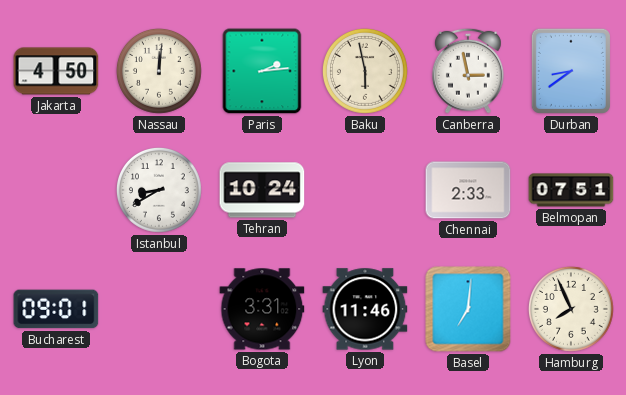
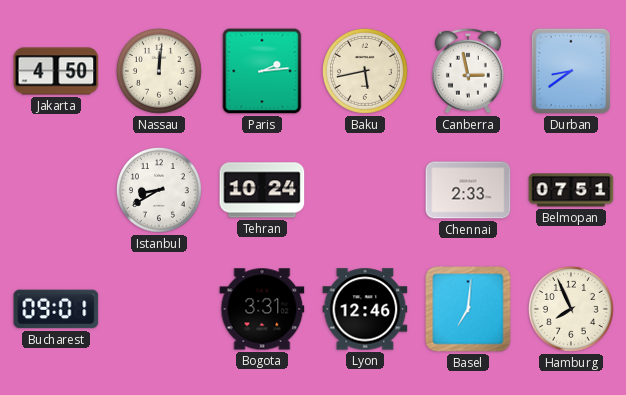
Baku: 5:58 -> 5:43 (365, 71)
Lyon: 11:46 -> 12:46 (365, 309)
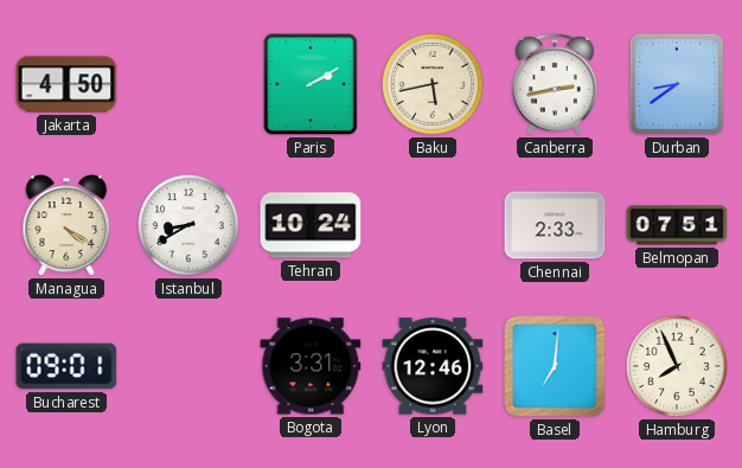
Nassau: 12:01 -> none (159, 71)
Paris: 2:14 -> 2:10 (311, 84)
Canberra: 2:58 -> 2:43 (555, 84)
Managua: none -> 4:20 (66, 225)
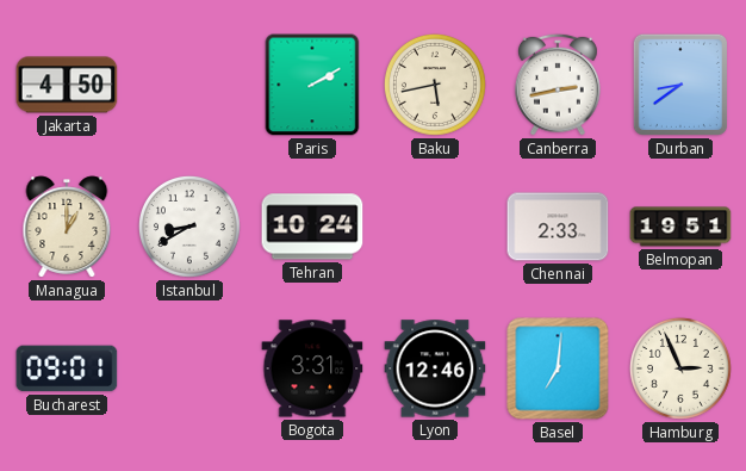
Managua: 4:20 -> 1:00 (67, 227)
Belmopan: 07:51 -> 19:51 (680, 227)
Hamburg: 7:56 -> 2:56 (680, 368)
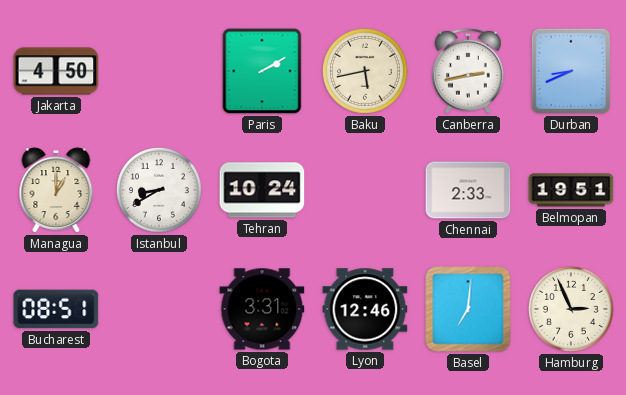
Durban: 8:39 -> 8:41 (571, 71)
Bucharest: 09:01 -> 08:51 (56, 309)
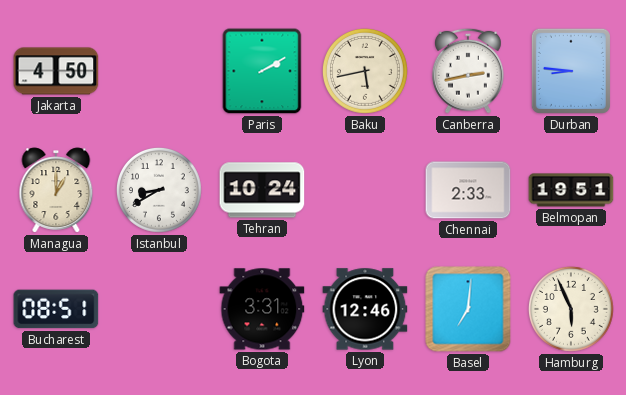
Durban: 8:41 -> 8:46 (571, 71)
Hamburg: 2:56 -> 5:56 (571, 309)
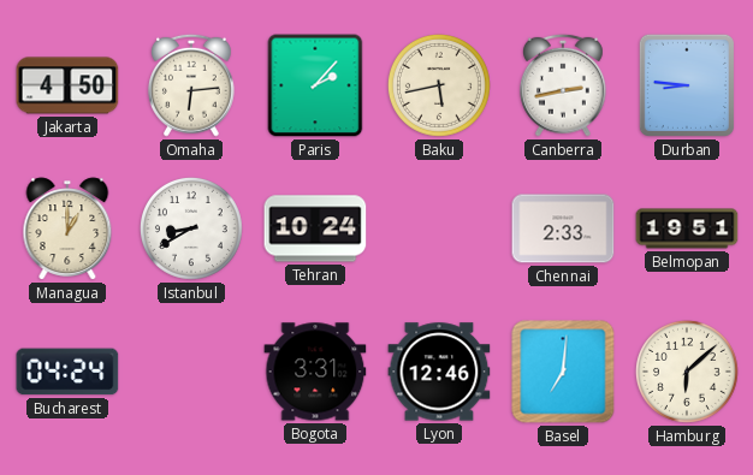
Omaha: none -> 6:14 (191, 85)
Paris: 2:10 -> 2:07 (315, 85)
Bucharest: 08:51 -> 04:24 (67, 372)
Hamburg: 5:56 -> 6:08 (687, 372)
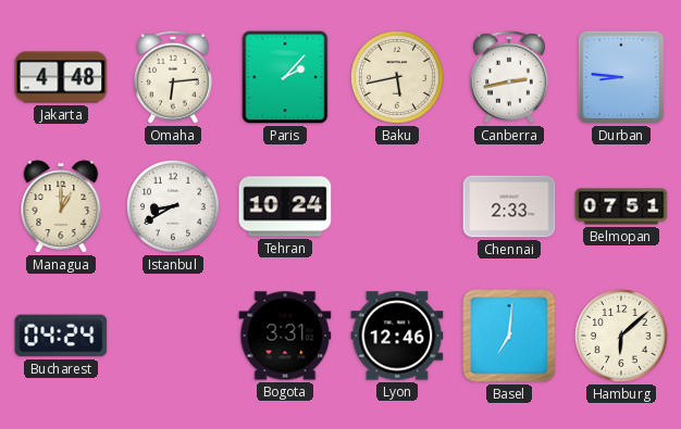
Jakarta: 4:50 -> 4:48 (61, 77)
Belmopan: 19:51 -> 07:51 (621, 206)
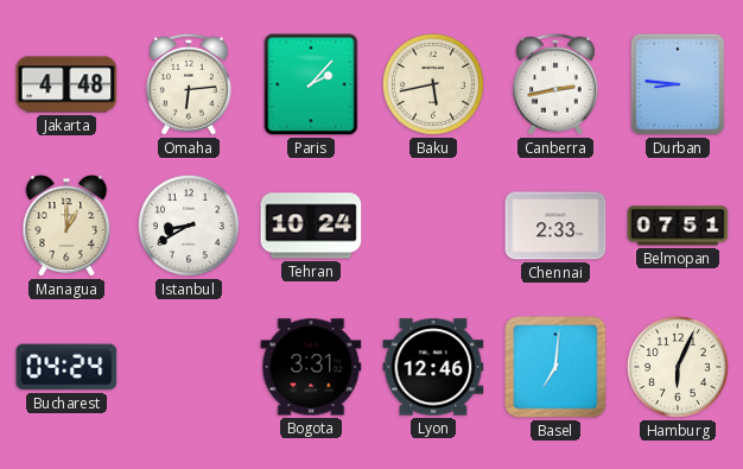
Hamburg: 6:08 -> 6:04 (678, 367)
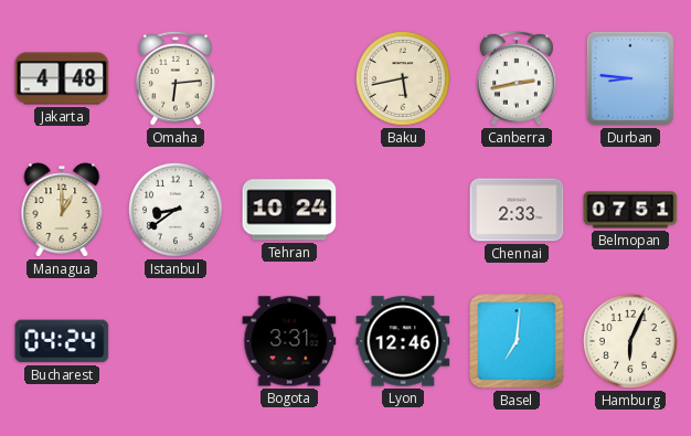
Paris: 2:07 -> none (311, 84)
Istanbul: 8:40 -> 8:39 (176, 210)
